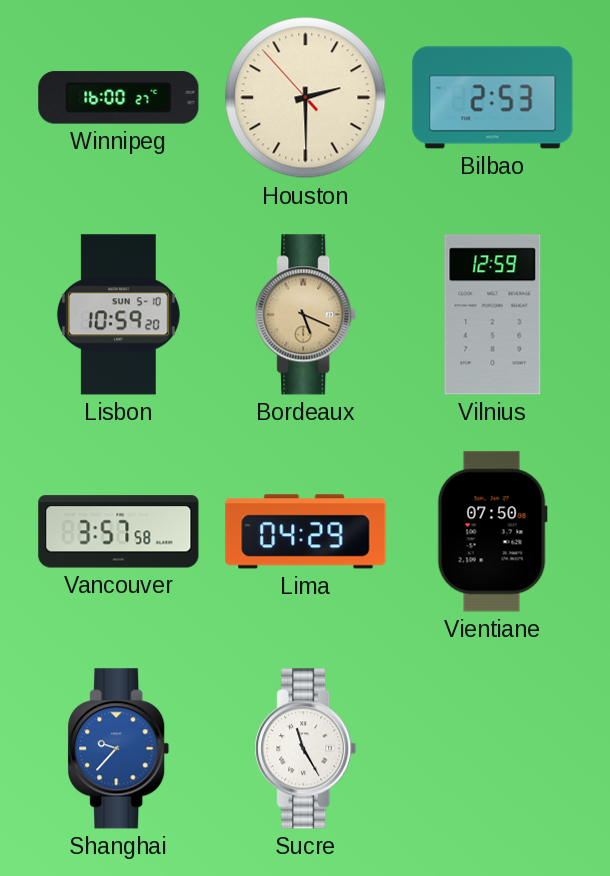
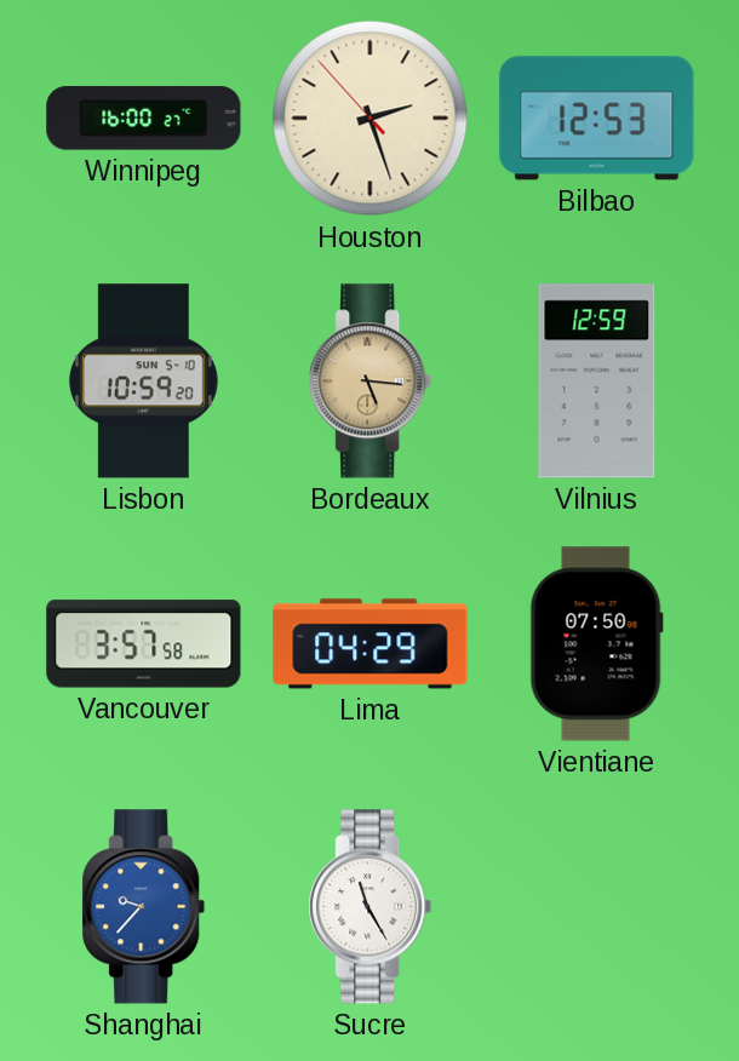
Houston: 2:29 -> 2:26 (371, 119)
Bilbao: 2:53 -> 12:53 (597, 119)
Bordeaux: 5:19 -> 5:16 (371, 382)
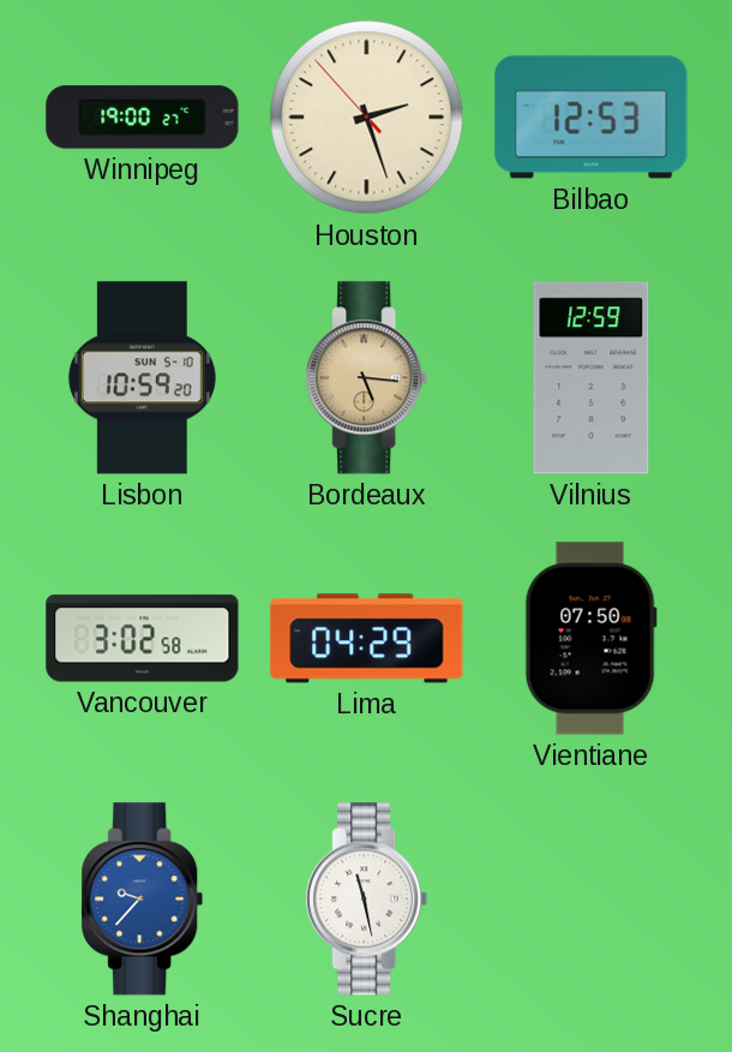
Winnipeg: 16:00 -> 19:00 (143, 118)
Vancouver: 3:57 -> 3:02 (143, 639)
Sucre: 11:25 -> 11:28 (367, 899)
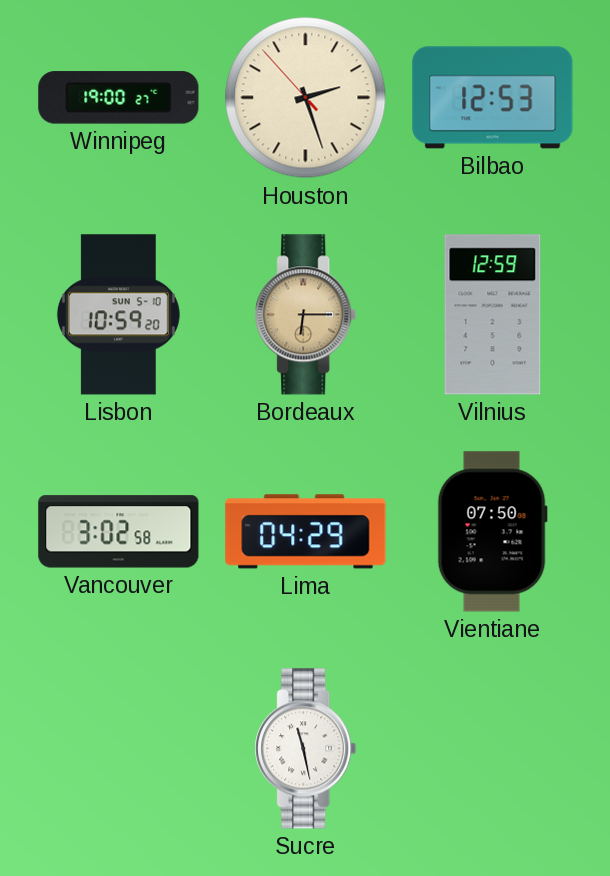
Bordeaux: 5:16 -> 6:15 (306, 315)
Shanghai: 9:37 -> none (143, 899)
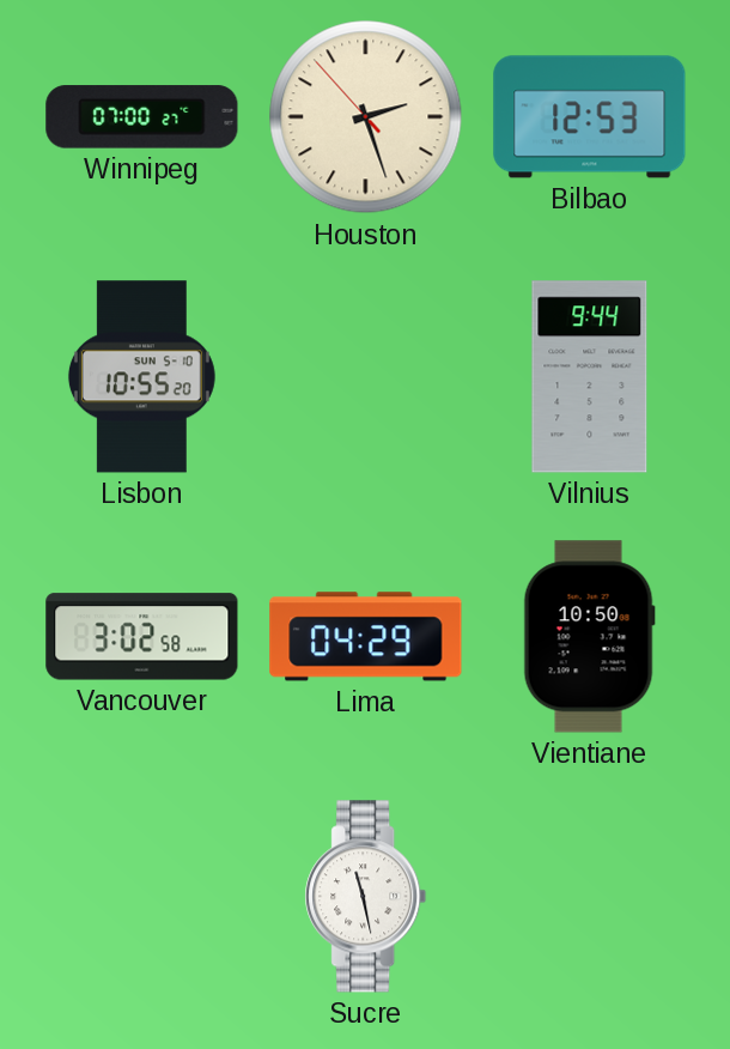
Winnipeg: 19:00 -> 07:00 (142, 117)
Lisbon: 10:59 -> 10:55 (141, 377)
Bordeaux: 6:15 -> none (306, 315)
Vilnius: 12:59 -> 9:44 (590, 377)
Vientiane: 07:50 -> 10:50 (589, 637)
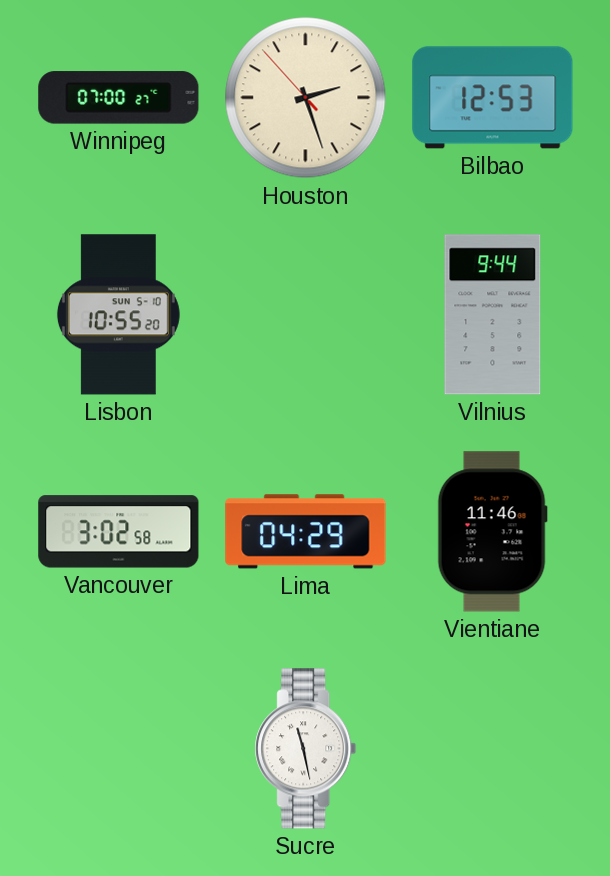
Vientiane: 10:50 -> 11:46 (492, 532)
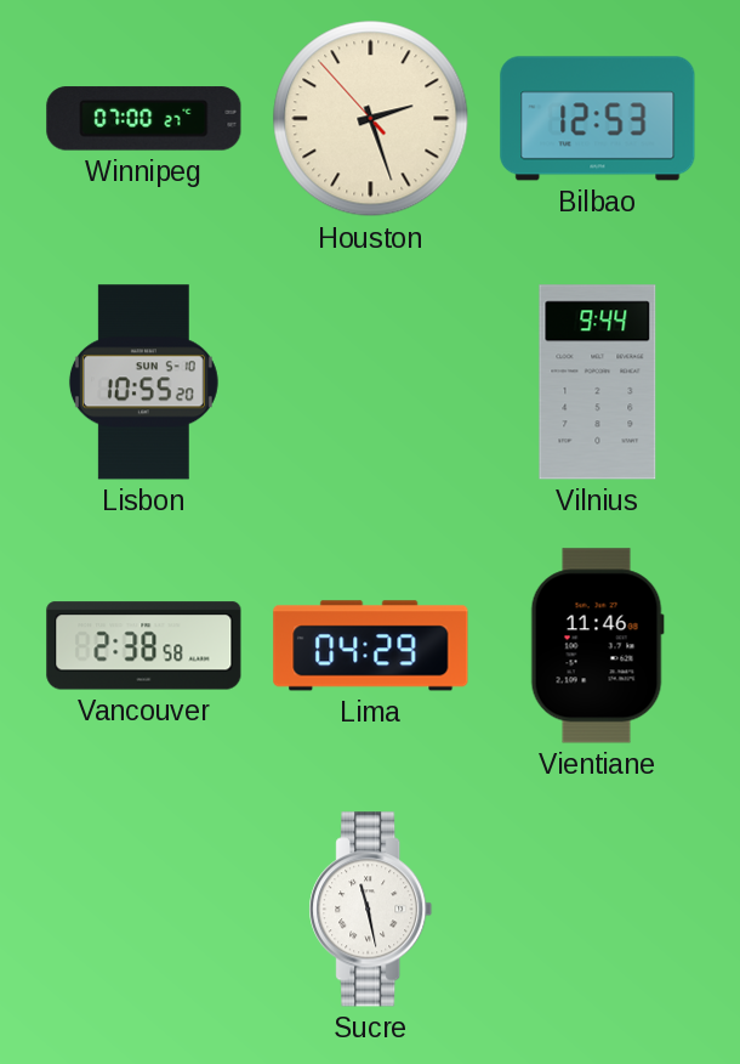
Vancouver: 3:02 -> 2:38 (144, 646)
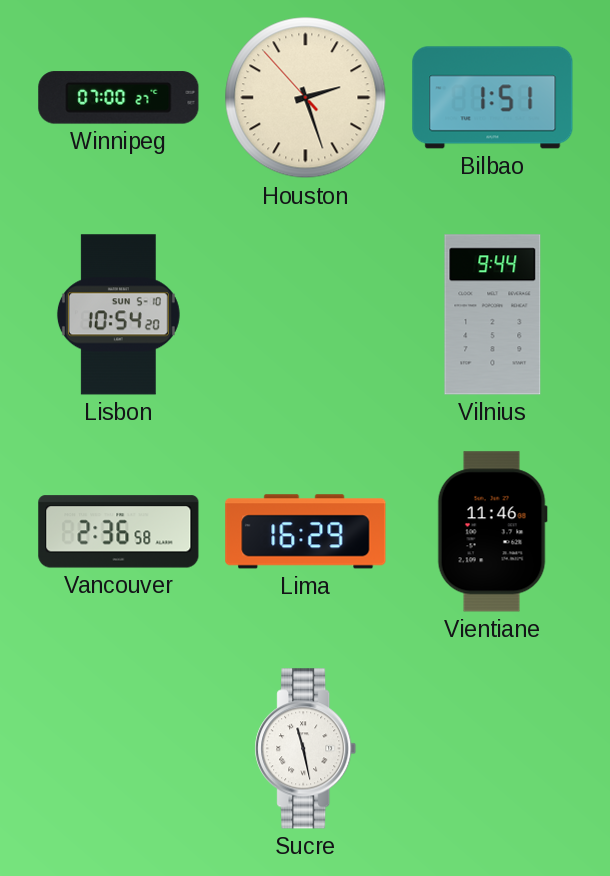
Bilbao: 12:53 -> 1:51 (493, 98)
Lisbon: 10:55 -> 10:54 (118, 315)
Vancouver: 2:38 -> 2:36 (119, 532)
Lima: 04:29 -> 16:29 (306, 532)
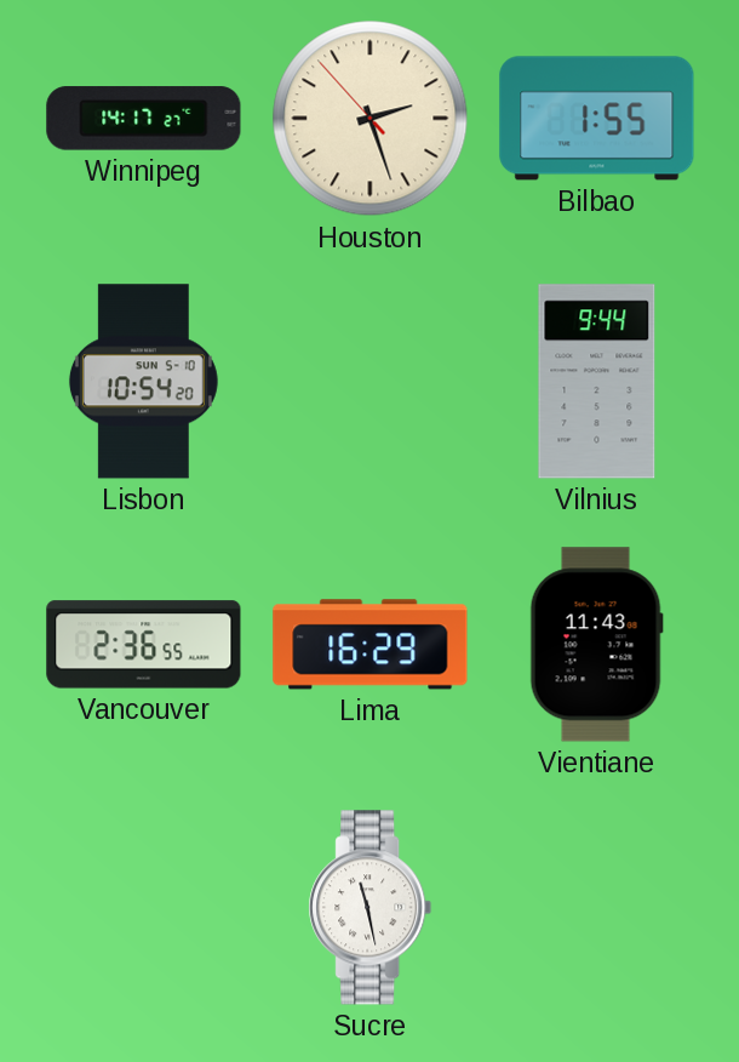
Winnipeg: 07:00 -> 14:17 (144, 119)
Bilbao: 1:51 -> 1:55 (597, 119)
Vancouver: 2:36:58 -> 2:36:55 (144, 645)
Vientiane: 11:46 -> 11:43 (596, 645)
